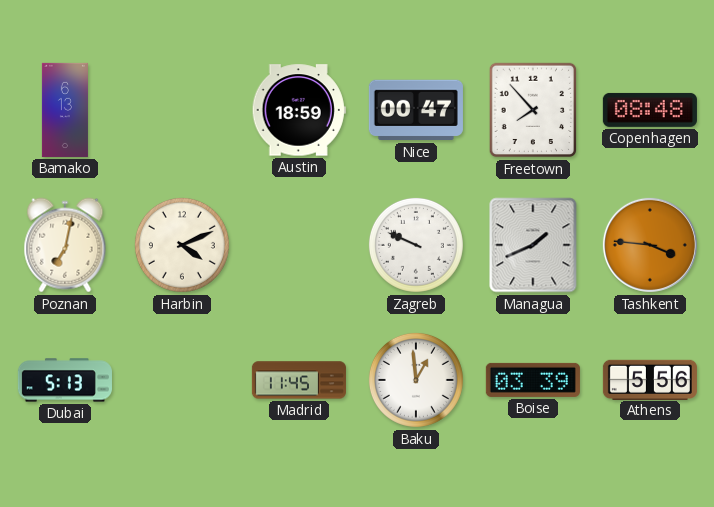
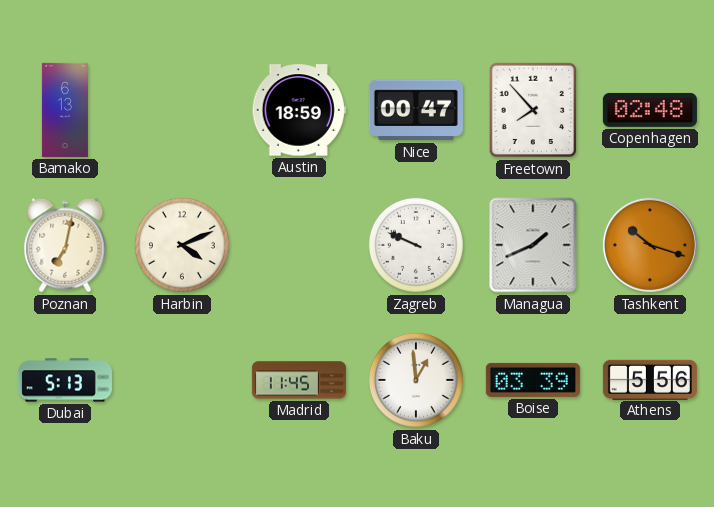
Copenhagen: 08:48 -> 02:48 (650, 110)
Tashkent: 3:46 -> 10:18 (650, 245)
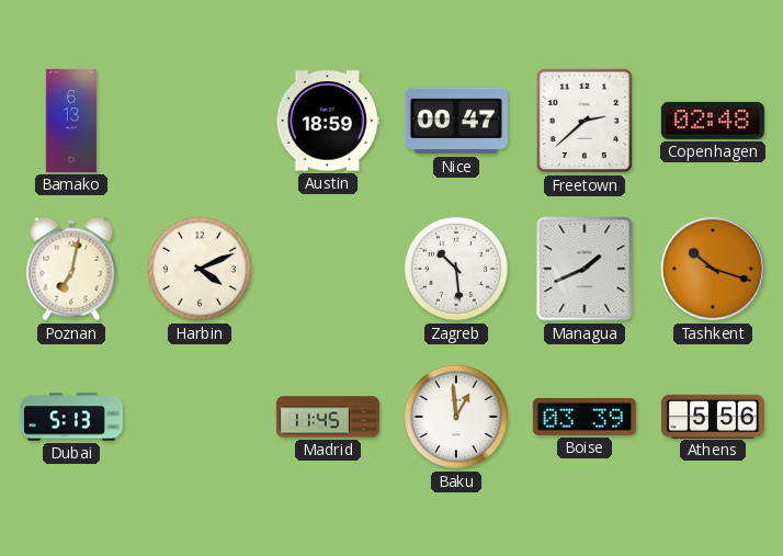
Freetown: 7:53 -> 2:38 (585, 121)
Zagreb: 9:49 -> 10:29 (456, 269)
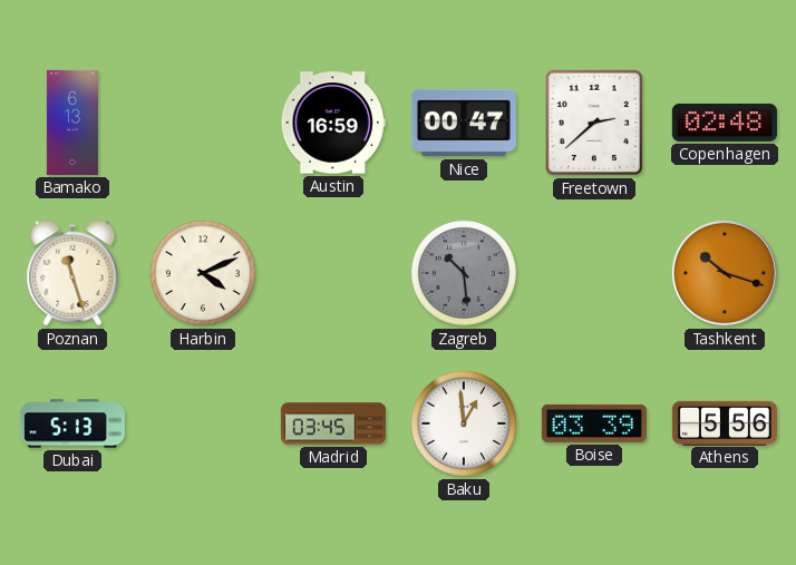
Austin: 18:59 -> 16:59 (333, 123)
Poznan: 7:02 -> 11:27 (72, 273)
Zagreb dial: white -> grey (464, 273)
Managua: 1:41 -> none (585, 269)
Madrid: 11:45 -> 03:45 (333, 423)
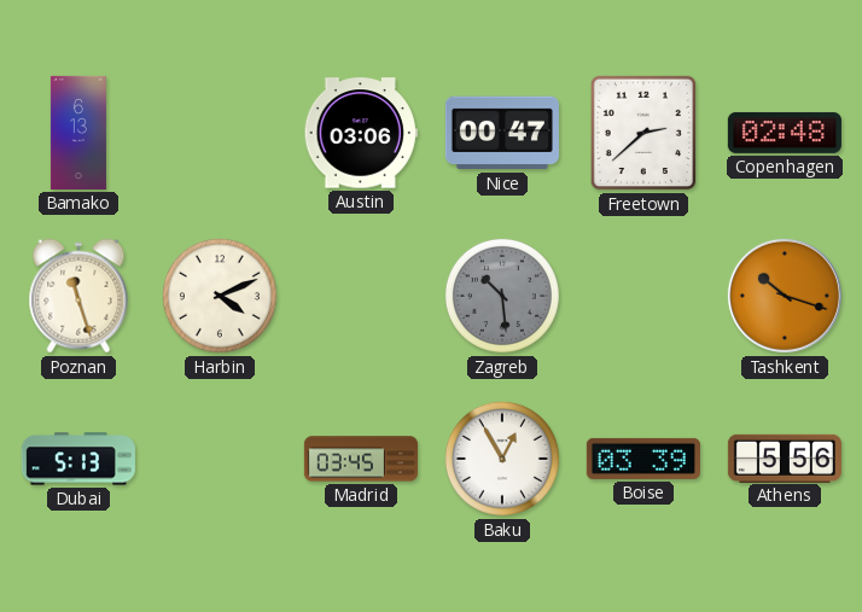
Austin: 16:59 -> 03:06 (361, 133)
Baku: 12:59 -> 12:55 (502, 459)
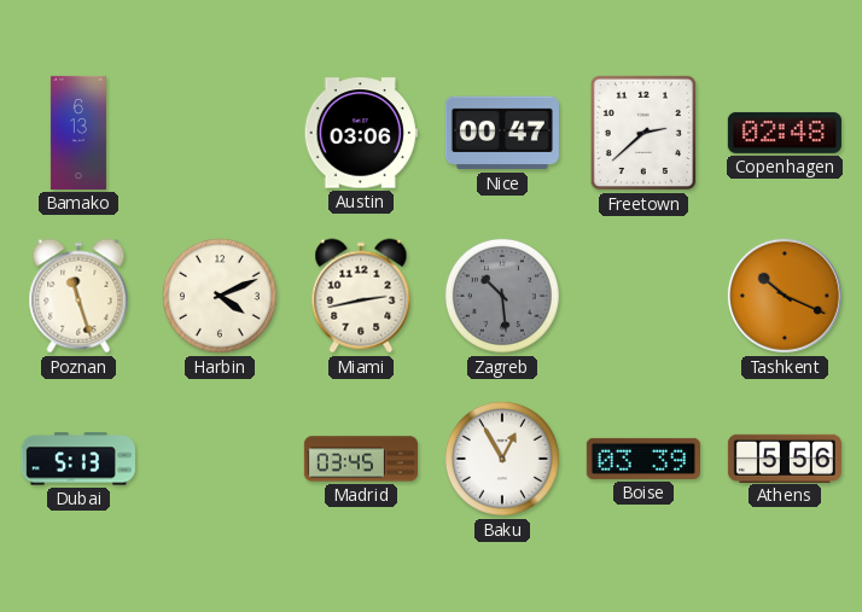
Miami: none -> 2:43 (361, 296)
Tashkent: 10:18 -> 10:19 (785, 296)
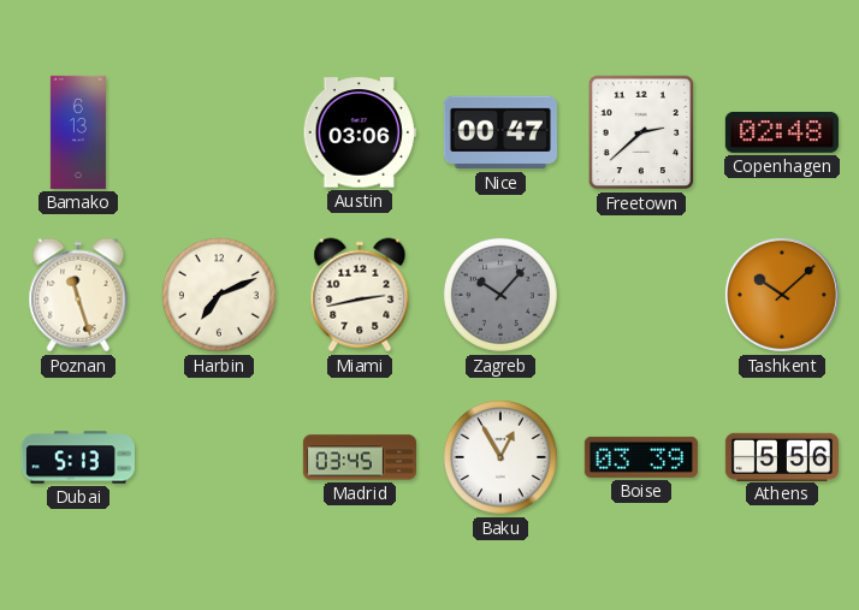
Harbin: 4:11 -> 7:11 (219, 295)
Zagreb: 10:29 -> 10:07 (500, 295)
Tashkent: 10:19 -> 10:08 (782, 295)
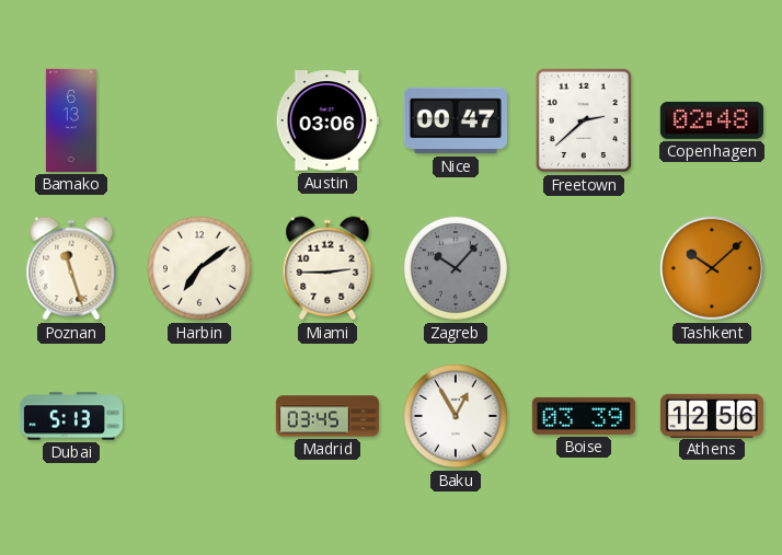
Harbin: 7:11 -> 7:09 (199, 268)
Miami: 2:43 -> 2:45 (327, 268)
Athens: 5:56 -> 12:56 (712, 415)
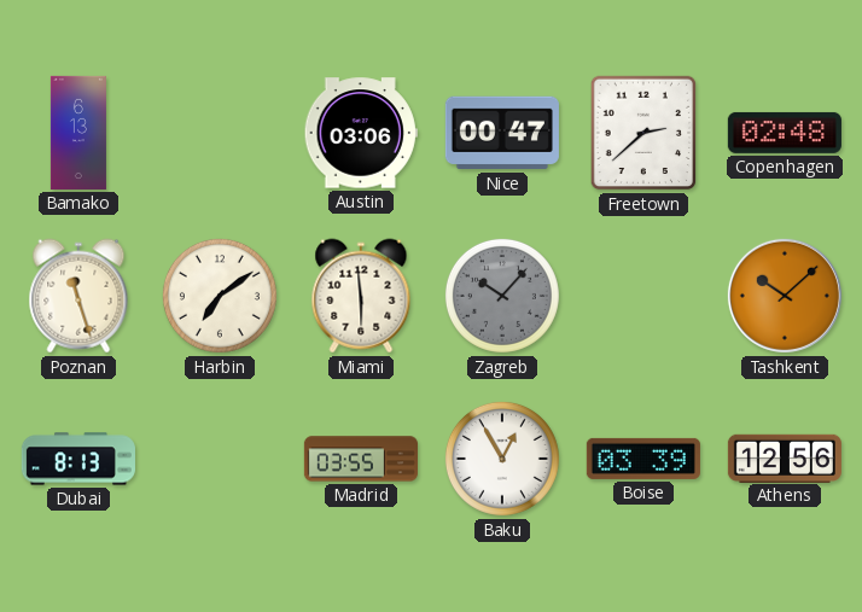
Miami: 2:45 -> 5:59 (361, 296)
Dubai: 5:13 -> 8:13 (78, 459)
Madrid: 03:45 -> 03:55 (361, 459)
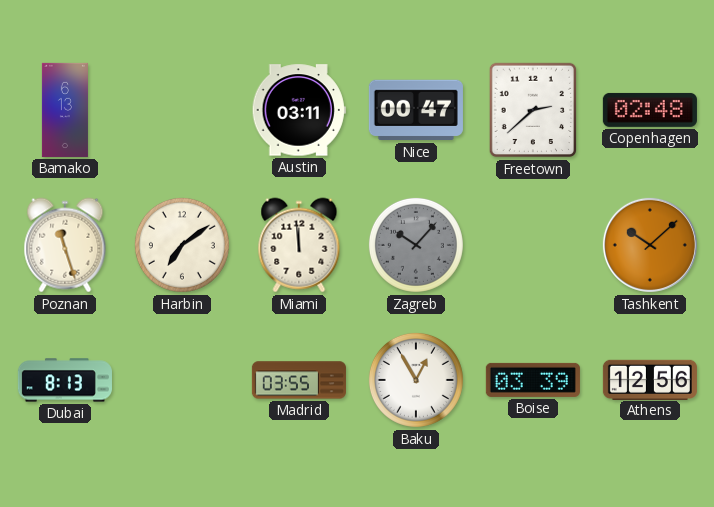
Austin: 03:06 -> 03:11 (299, 110)
Miami: 5:59 -> 11:59 (299, 245)
